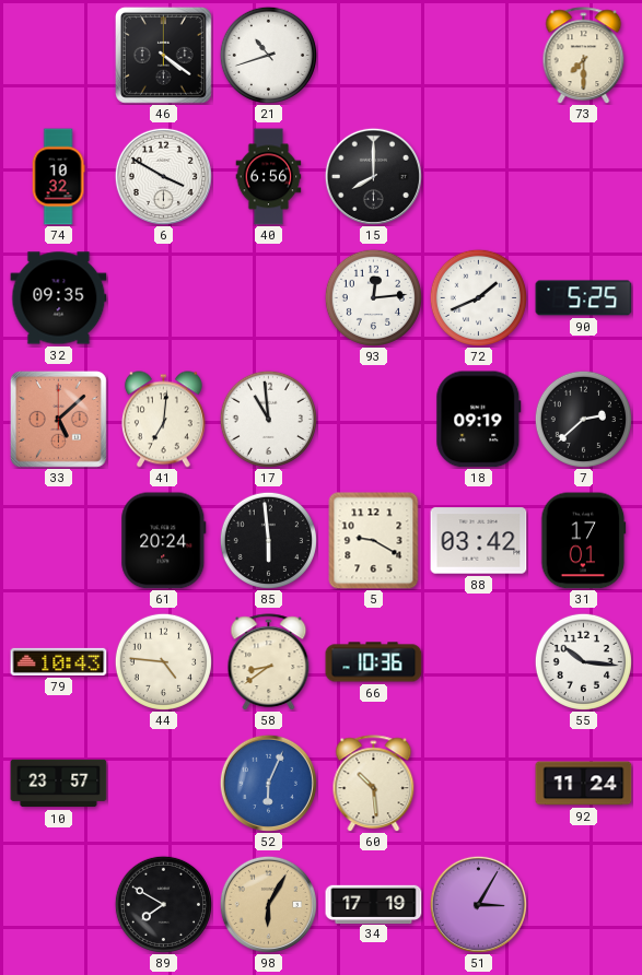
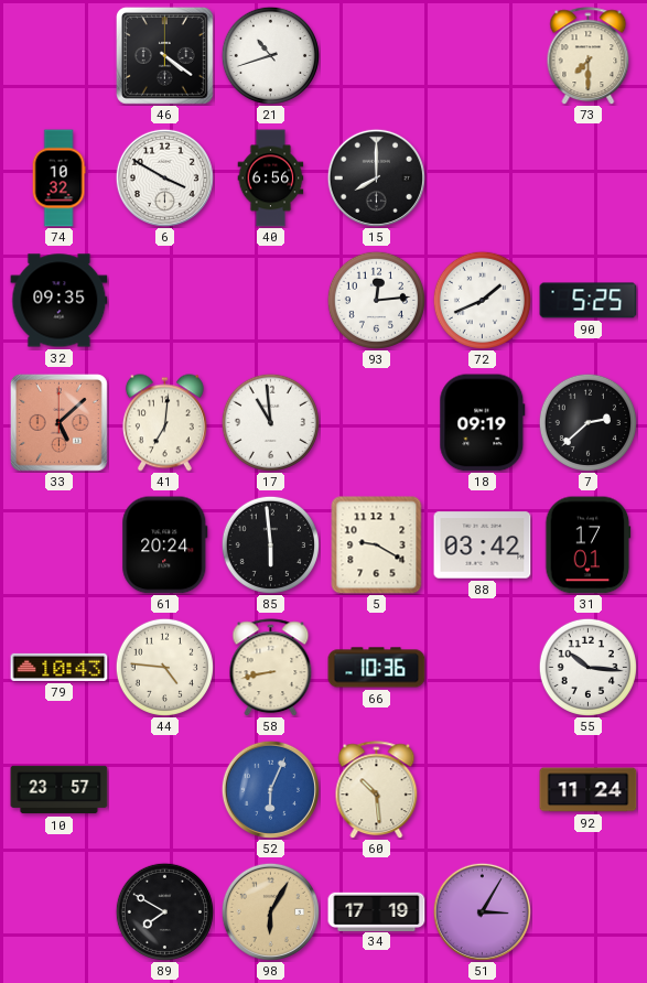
58: 8:39 -> 8:43 (271, 668)
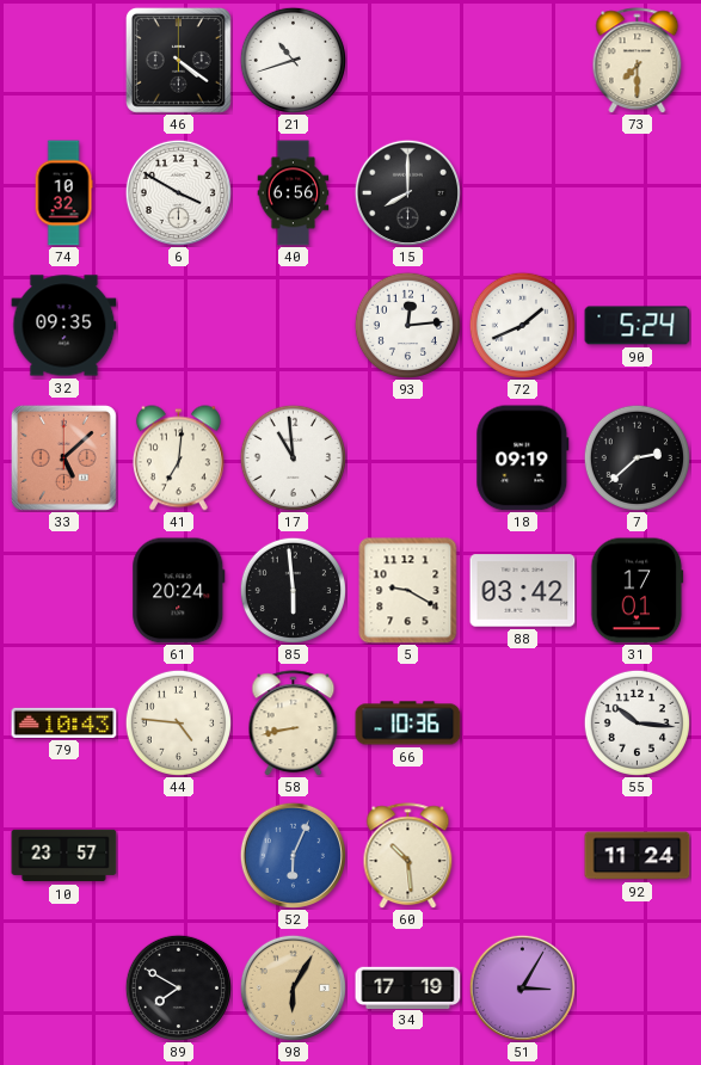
90: 5:25 -> 5:24 (638, 326)
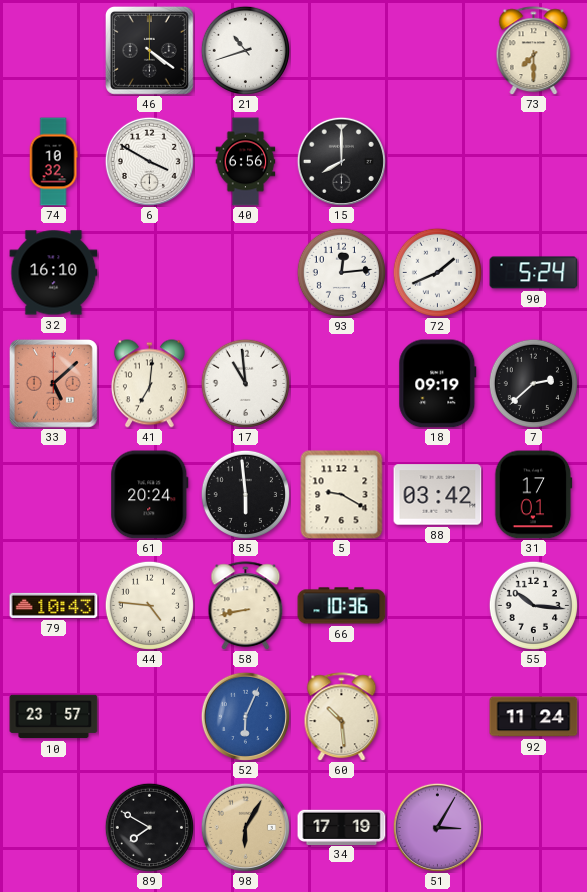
32: 09:35 -> 16:10 (54, 273)
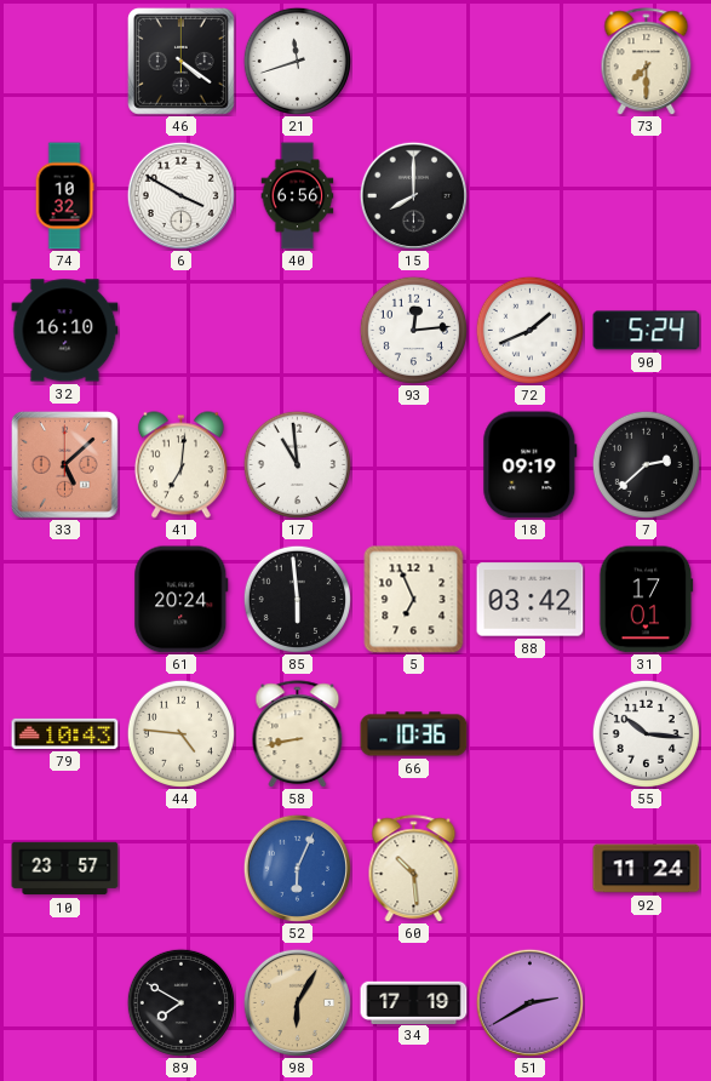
21: 10:42 -> 11:42 (297, 61)
5: 9:20 -> 6:56 (414, 600)
51: 3:05 -> 2:40 (529, 1002)
